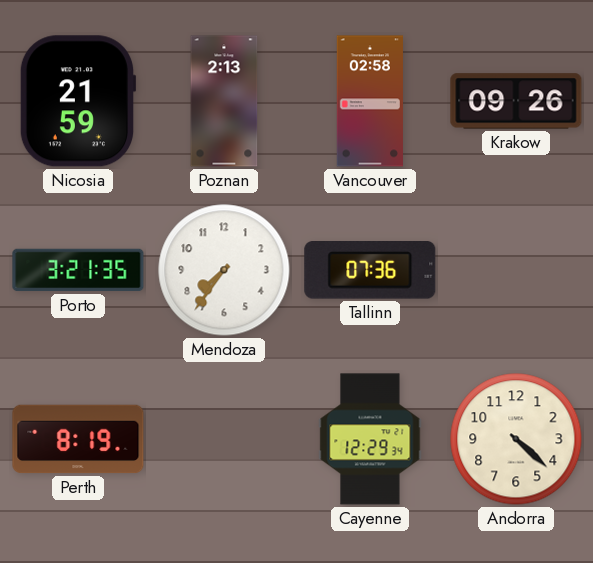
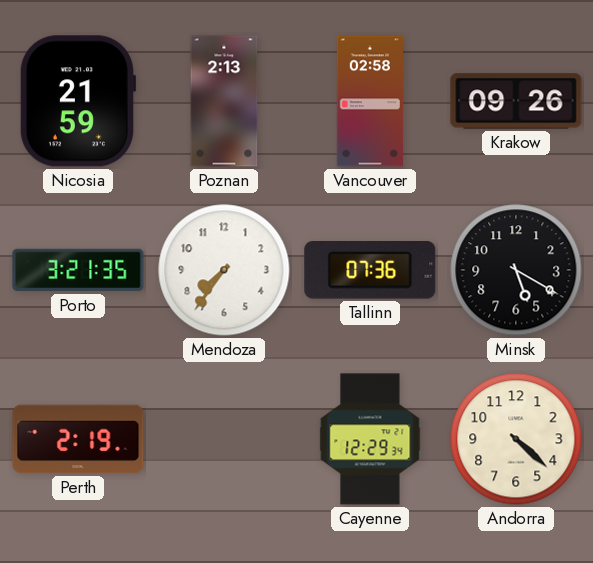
Minsk: none -> 5:20 (516, 270)
Perth: 8:19 -> 2:19 (78, 439)
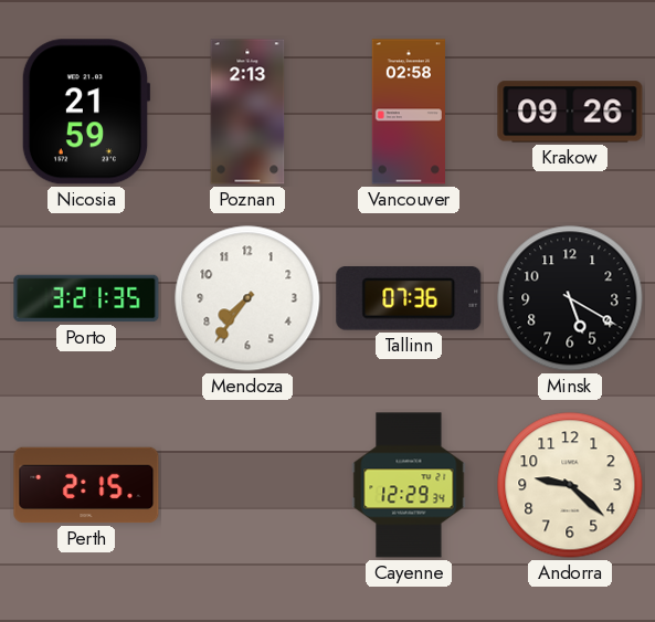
Perth: 2:19 -> 2:15 (86, 485)
Andorra: 4:22 -> 9:22 (570, 485)
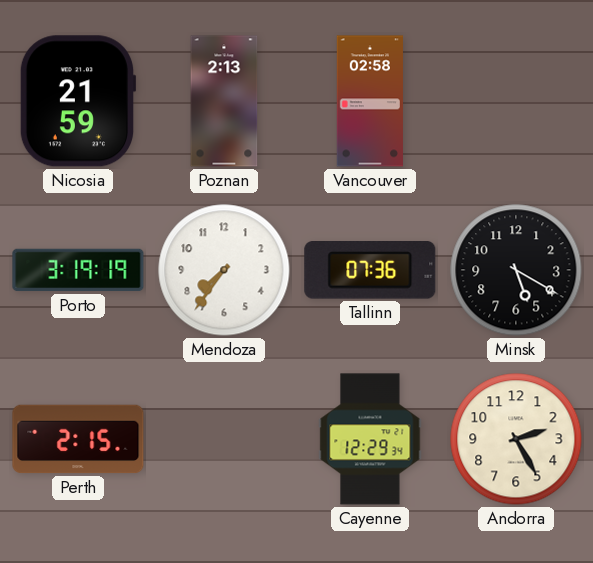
Krakow: 09:26 -> none (570, 112)
Porto: 3:21 -> 3:19 (78, 270)
Andorra: 9:22 -> 2:25 (516, 439)
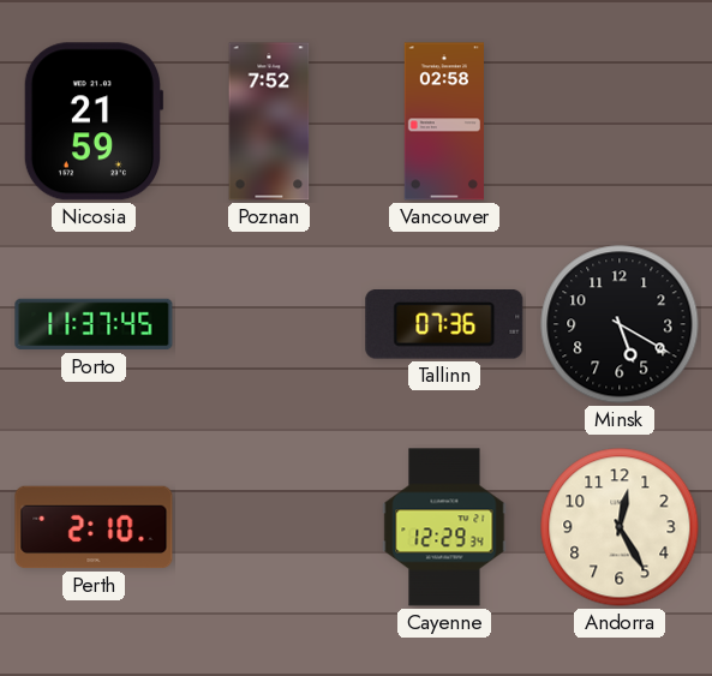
Poznan: 2:13 -> 7:52 (269, 121)
Porto: 3:19 -> 11:37 (94, 324)
Mendoza: 7:36 -> none (224, 270)
Perth: 2:15 -> 2:10 (94, 527)
Andorra: 2:25 -> 12:25 (620, 527)
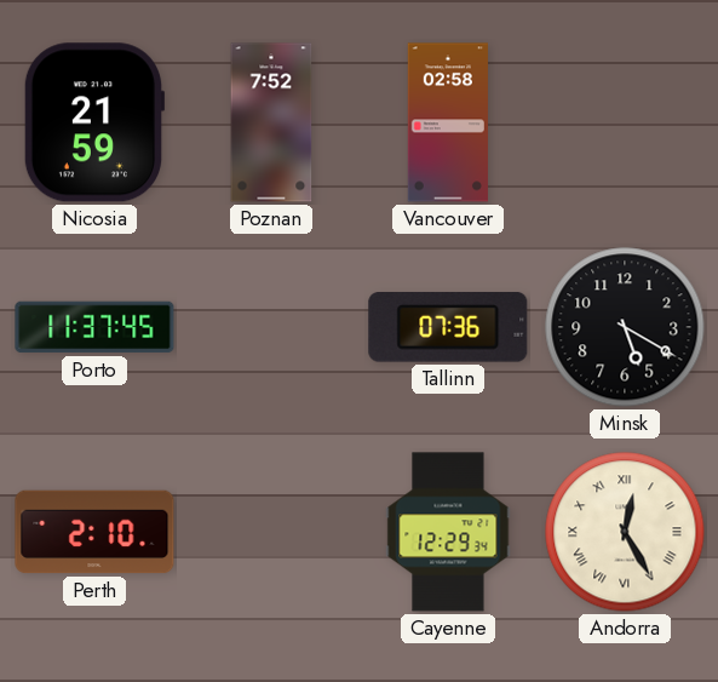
Andorra numerals: Arabic -> Roman (625, 532)
